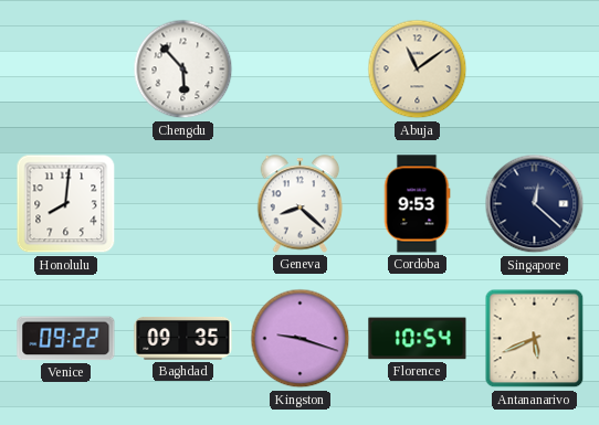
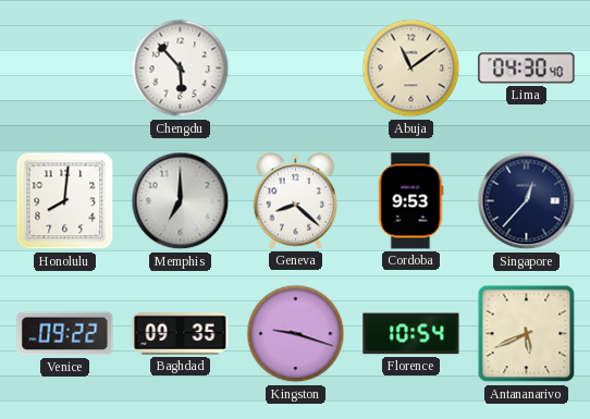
Lima: none -> 04:30 (527, 69)
Memphis: none -> 7:00 (181, 201)
Singapore: 12:22 -> 12:37 (527, 201)
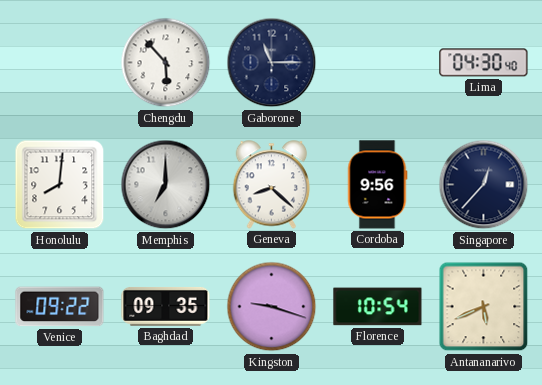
Gaborone: none -> 11:15 (272, 63)
Abuja: 11:09 -> none (411, 69)
Cordoba: 9:53 -> 9:56 (377, 185)
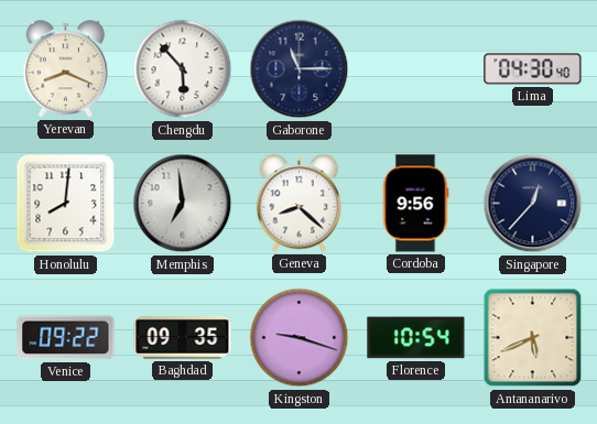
Yerevan: none -> 8:19 (66, 69)
Memphis: 7:00 -> 6:59 (183, 204)
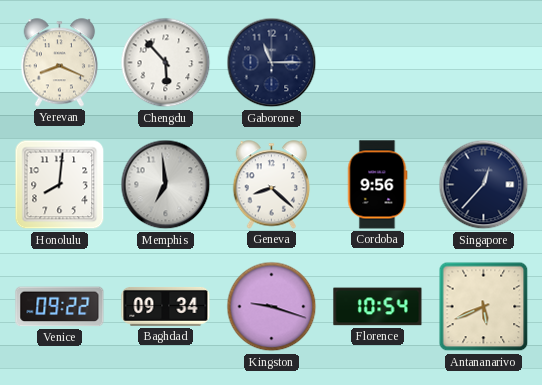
Lima: 04:30 -> none (533, 69)
Baghdad: 09:35 -> 09:34 (166, 306)
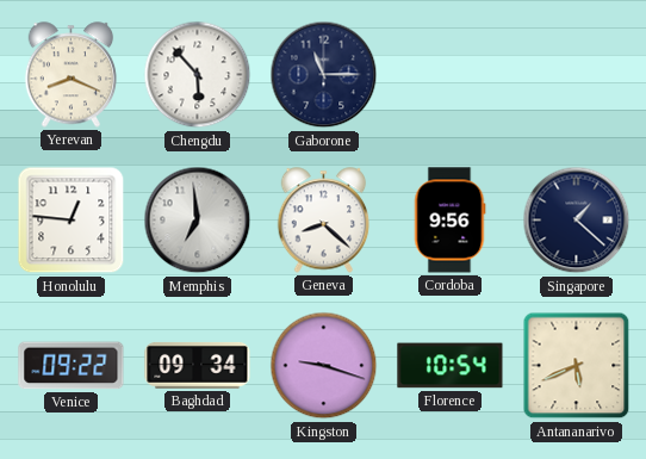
Honolulu: 8:01 -> 12:46 (72, 221)
Singapore: 12:37 -> 1:22 (577, 221)
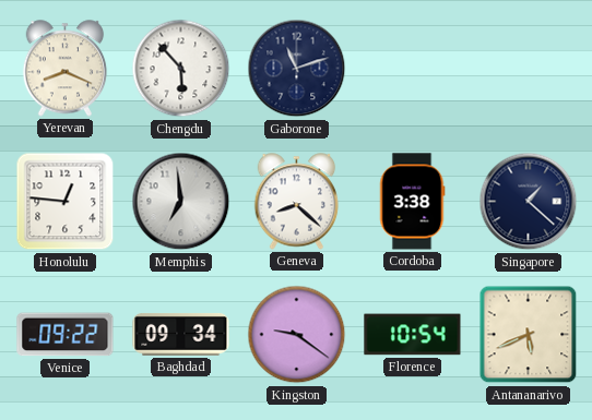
Gaborone: 11:15 -> 11:12 (297, 69)
Cordoba: 9:56 -> 3:38 (412, 202)
Kingston: 9:18 -> 9:21 (297, 335)
